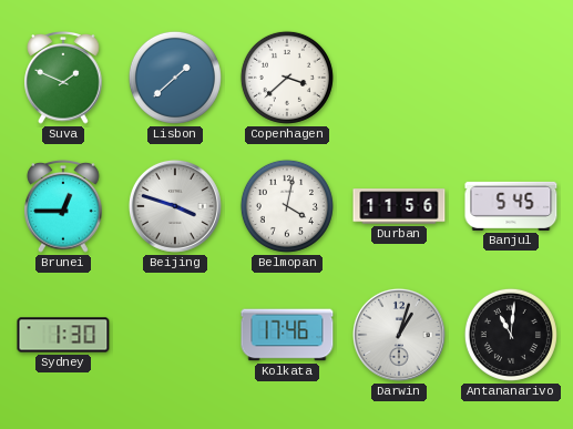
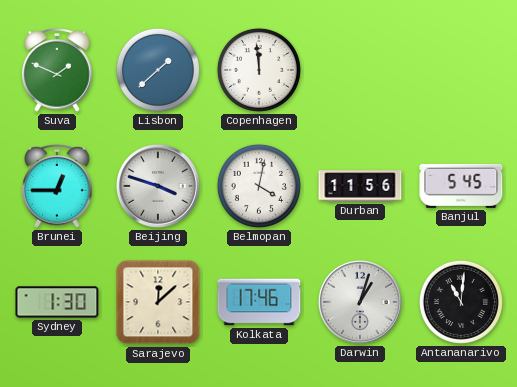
Copenhagen: 3:38 -> 11:59 (259, 70)
Sarajevo: none -> 12:08 (158, 302)
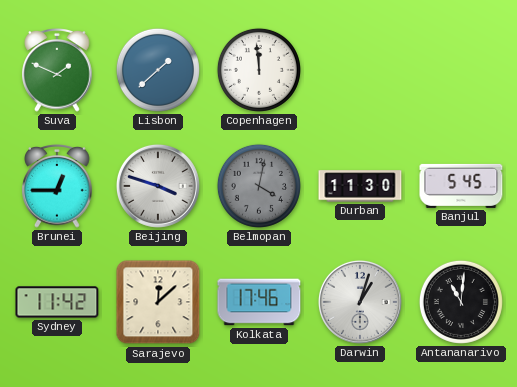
Belmopan dial: white -> grey (259, 186)
Durban: 11:56 -> 11:30 (360, 186)
Sydney: 1:30 -> 11:42 (57, 302)
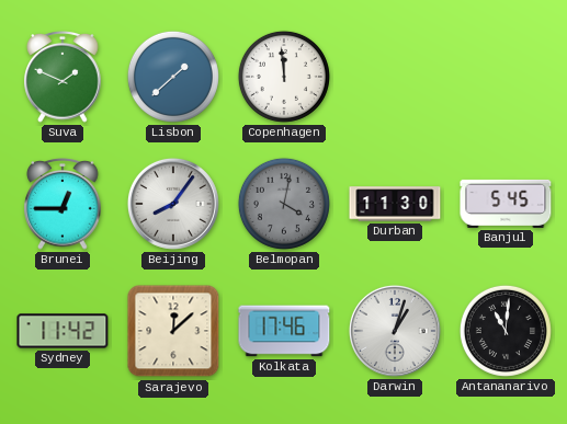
Beijing: 3:48 -> 8:06 (173, 204)
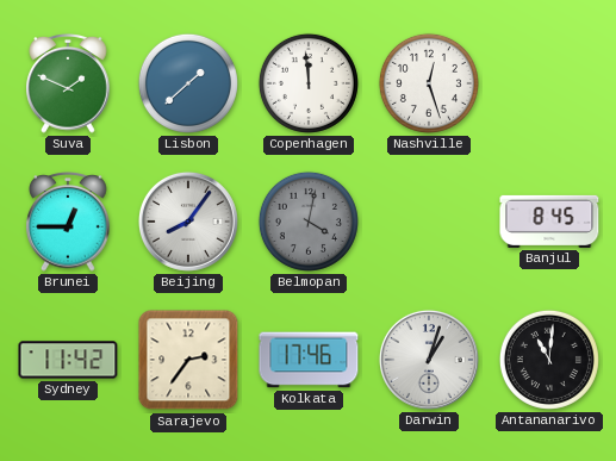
Nashville: none -> 12:27 (429, 83)
Durban: 11:30 -> none (395, 204)
Banjul: 5:45 -> 8:45 (549, 222)
Sarajevo: 12:08 -> 2:36 (188, 360)
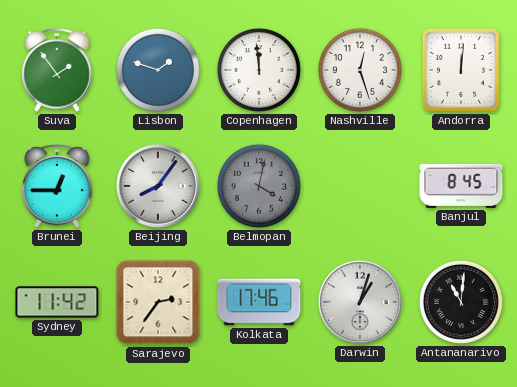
Suva: 1:49 -> 1:54 (57, 71)
Lisbon: 1:38 -> 1:48 (158, 70)
Andorra: none -> 12:01 (461, 70)
